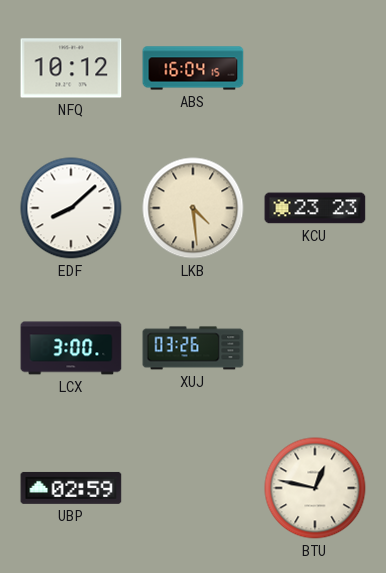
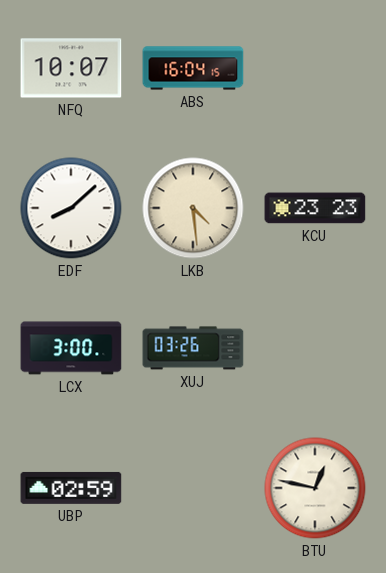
NFQ: 10:12 -> 10:07 (71, 68)
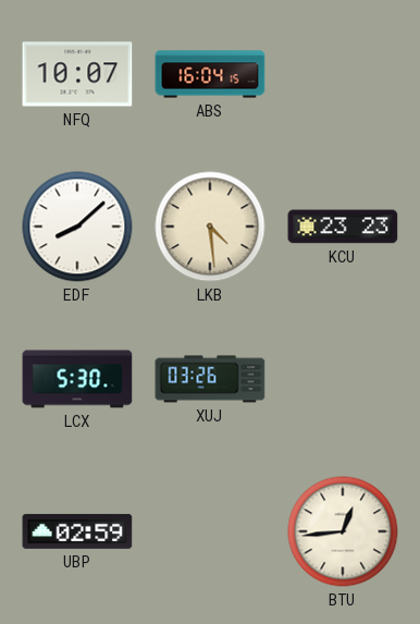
LCX: 3:00 -> 5:30 (77, 379)
BTU: 12:47 -> 12:44 (343, 531)
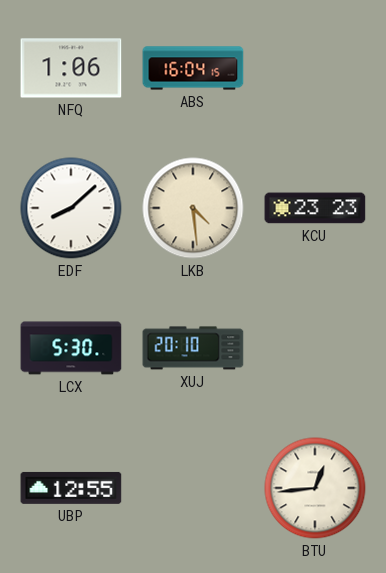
NFQ: 10:07 -> 1:06 (71, 68)
XUJ: 03:26 -> 20:10 (193, 348)
UBP: 02:59 -> 12:55 (71, 488)
